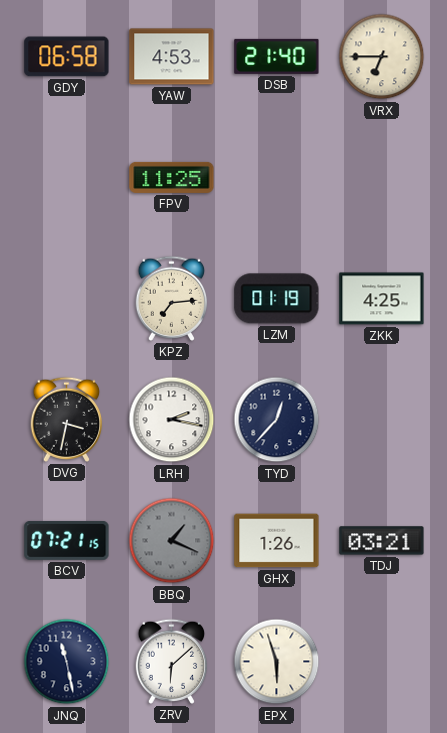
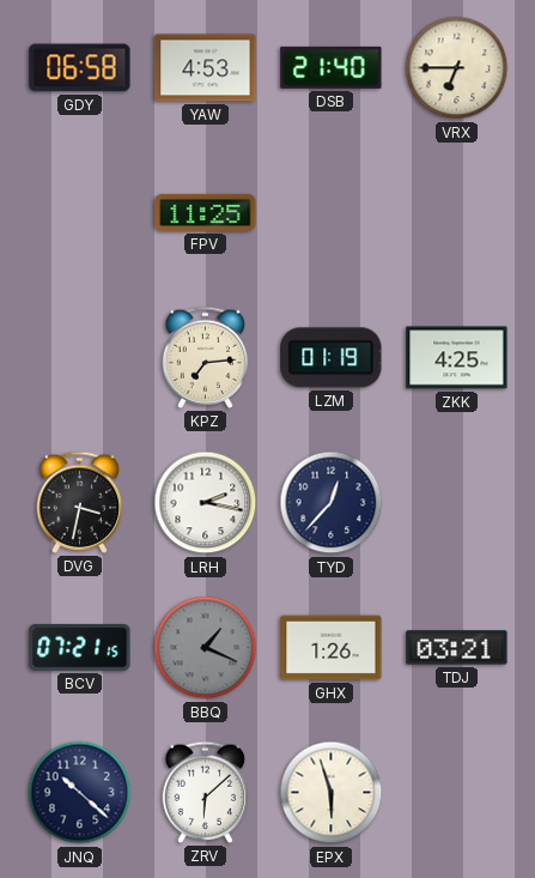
JNQ: 11:28 -> 10:22 (80, 793)
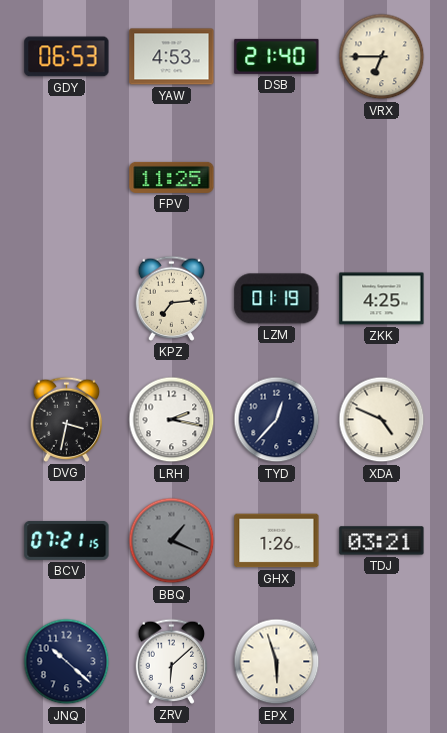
GDY: 06:58 -> 06:53 (67, 57)
XDA: none -> 4:49 (382, 420)
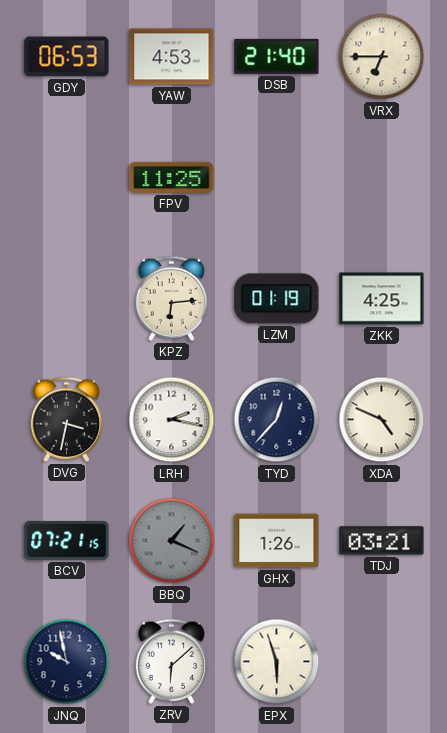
KPZ: 7:14 -> 6:14 (172, 298)
JNQ: 10:22 -> 9:58 (67, 662)
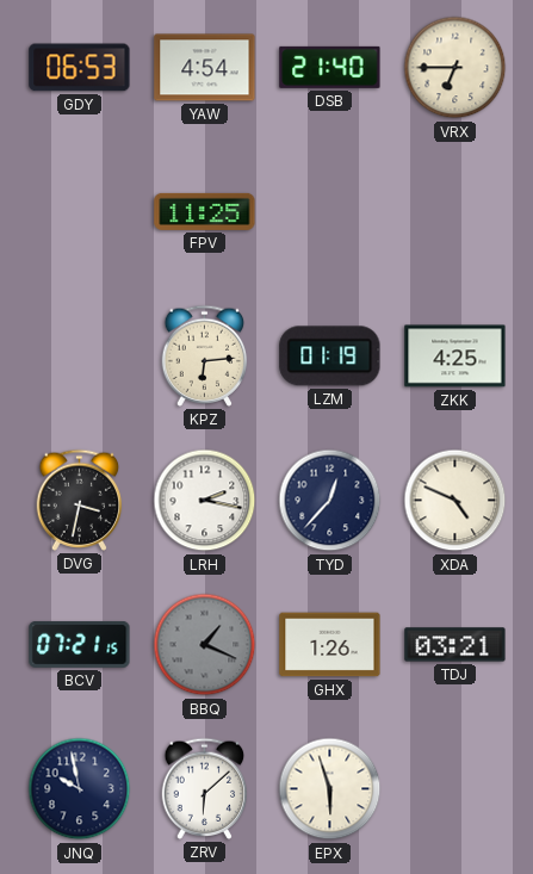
YAW: 4:53 -> 4:54 (205, 68)
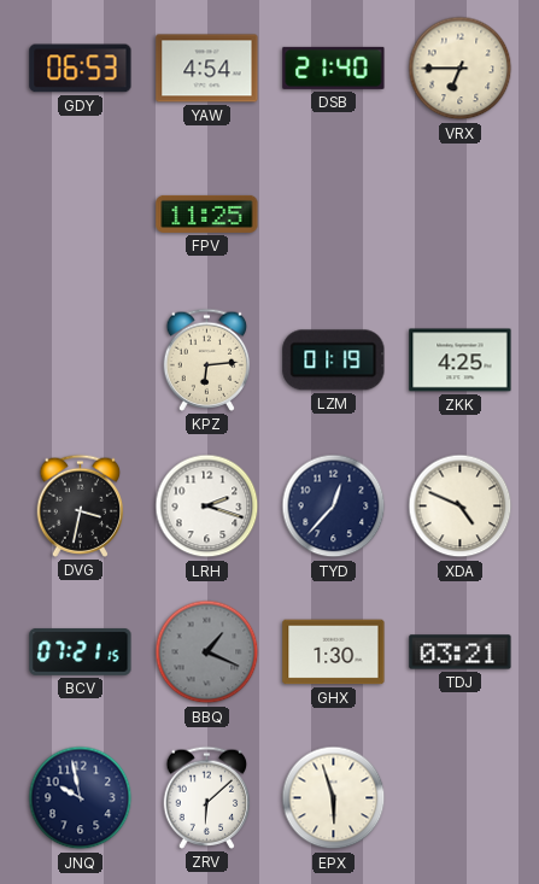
LRH: 2:17 -> 2:18 (207, 507)
GHX: 1:26 -> 1:30 (334, 652)
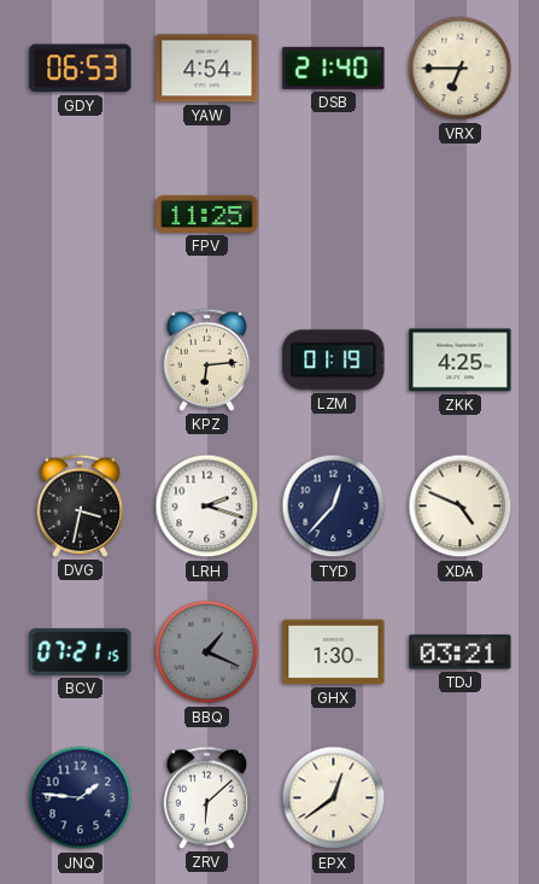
JNQ: 9:58 -> 1:46 (81, 798)
EPX: 5:57 -> 12:39 (334, 798)
